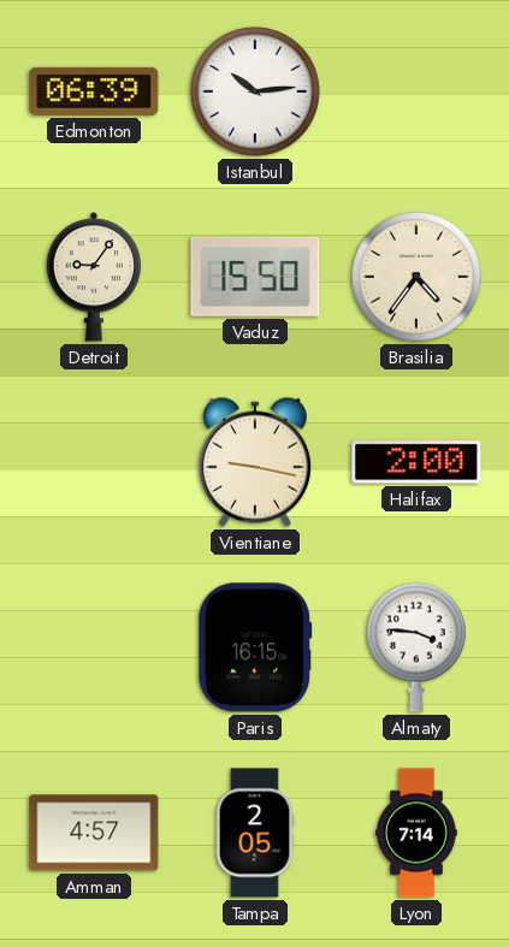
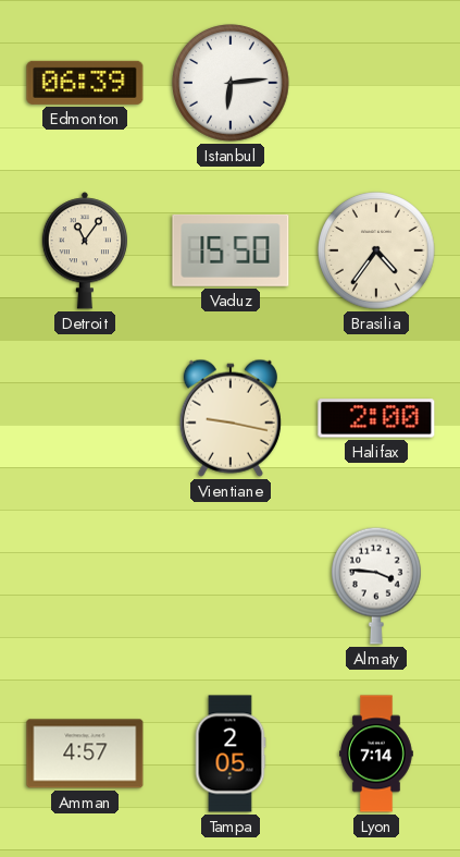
Istanbul: 10:14 -> 6:14 (231, 83)
Detroit: 9:06 -> 11:06 (84, 250)
Paris: 16:15 -> none (255, 647)
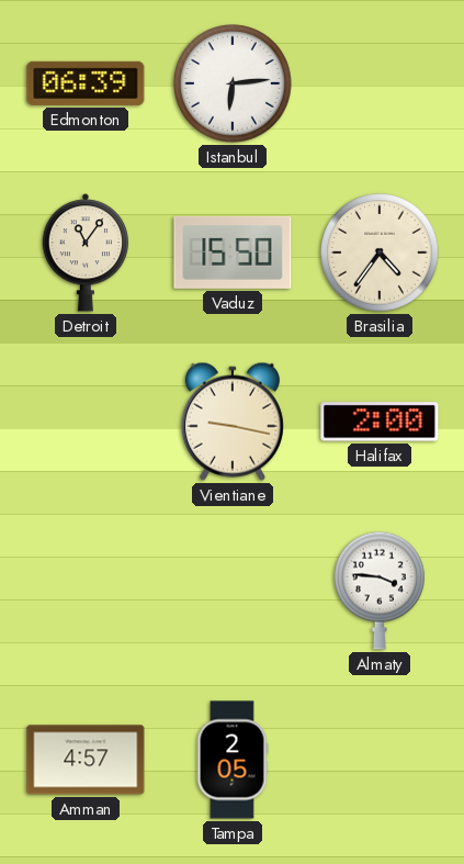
Lyon: 7:14 -> none (377, 754)
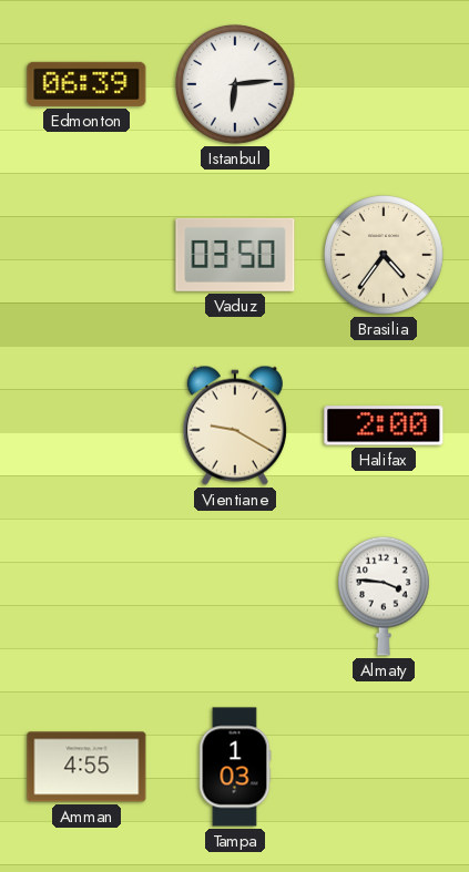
Detroit: 11:06 -> none (84, 253)
Vaduz: 15:50 -> 03:50 (235, 255)
Vientiane: 9:17 -> 9:20 (235, 425)
Amman: 4:57 -> 4:55 (86, 767)
Tampa: 2:05 -> 1:03 (235, 767)
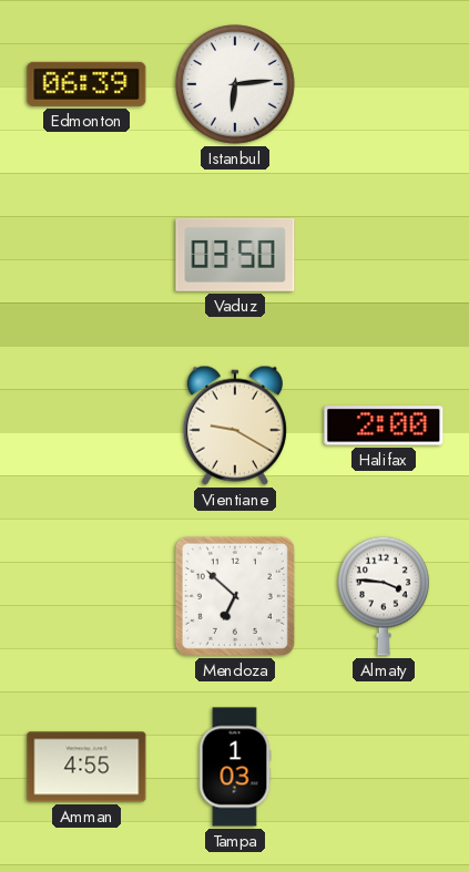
Brasilia: 4:36 -> none (384, 255)
Mendoza: none -> 6:52 (235, 596)
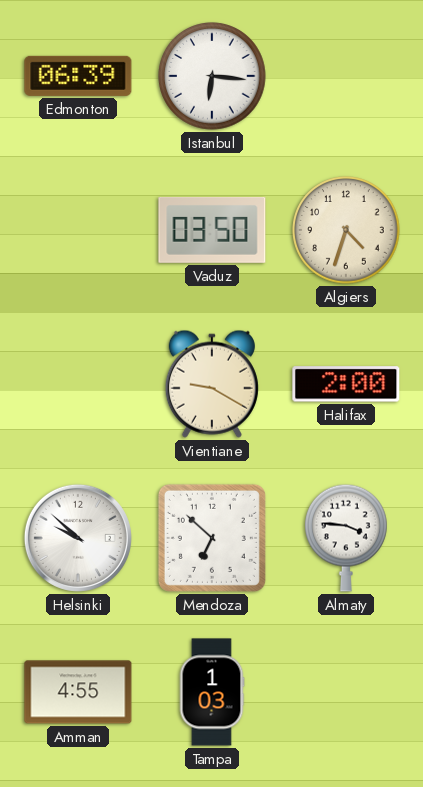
Istanbul: 6:14 -> 6:16 (212, 76)
Algiers: none -> 4:33 (346, 230)
Helsinki: none -> 9:52 (78, 538)
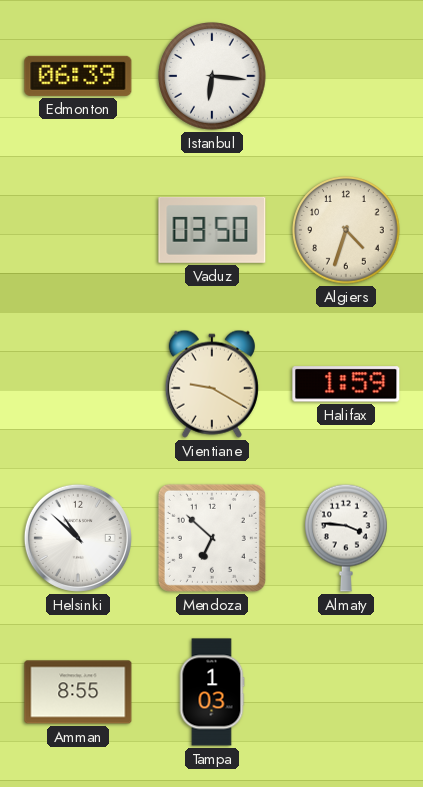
Halifax: 2:00 -> 1:59 (346, 384)
Helsinki: 9:52 -> 10:52 (78, 538)
Amman: 4:55 -> 8:55 (78, 692)
